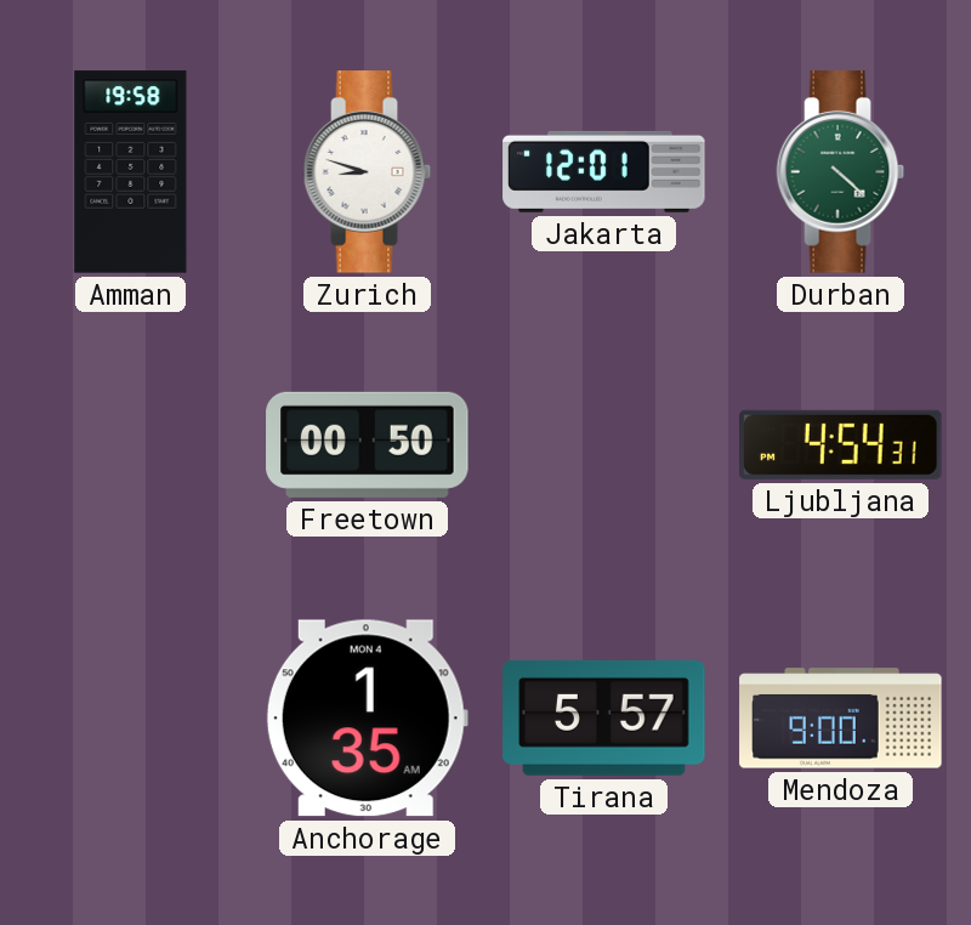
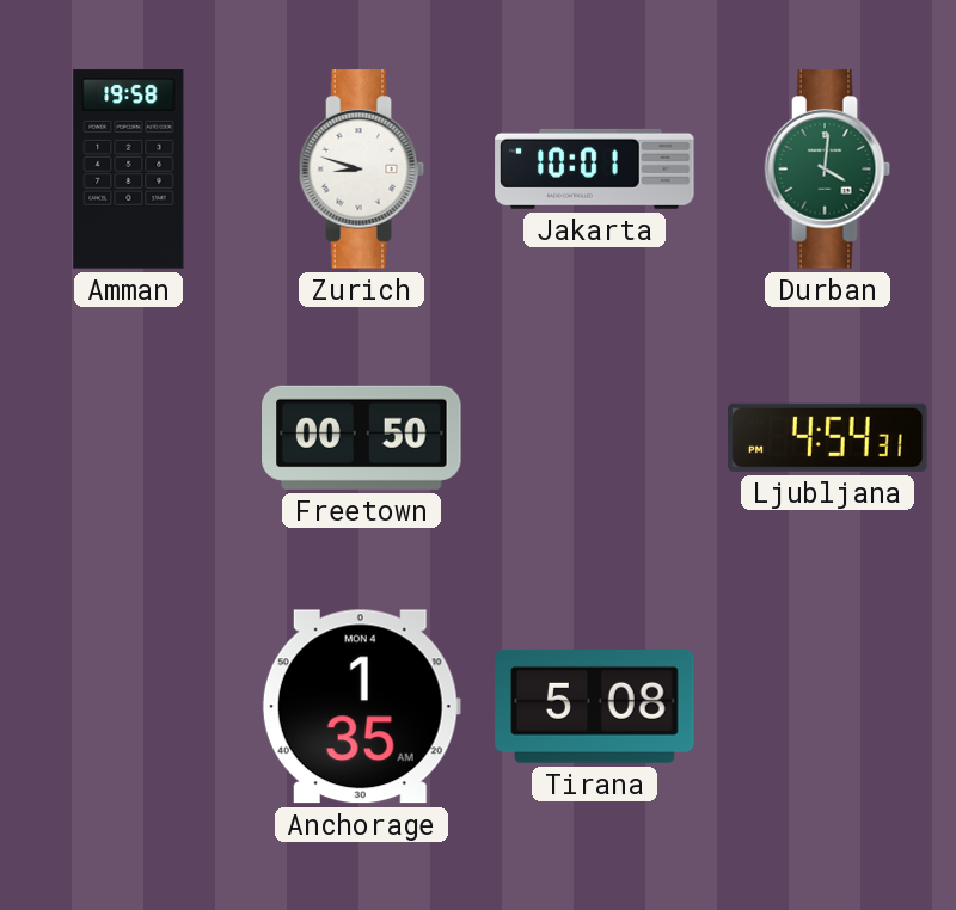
Jakarta: 12:01 -> 10:01 (595, 168)
Durban: 4:22 -> 4:01 (828, 170)
Tirana: 5:57 -> 5:08 (595, 706)
Mendoza: 9:00 -> none (841, 719)
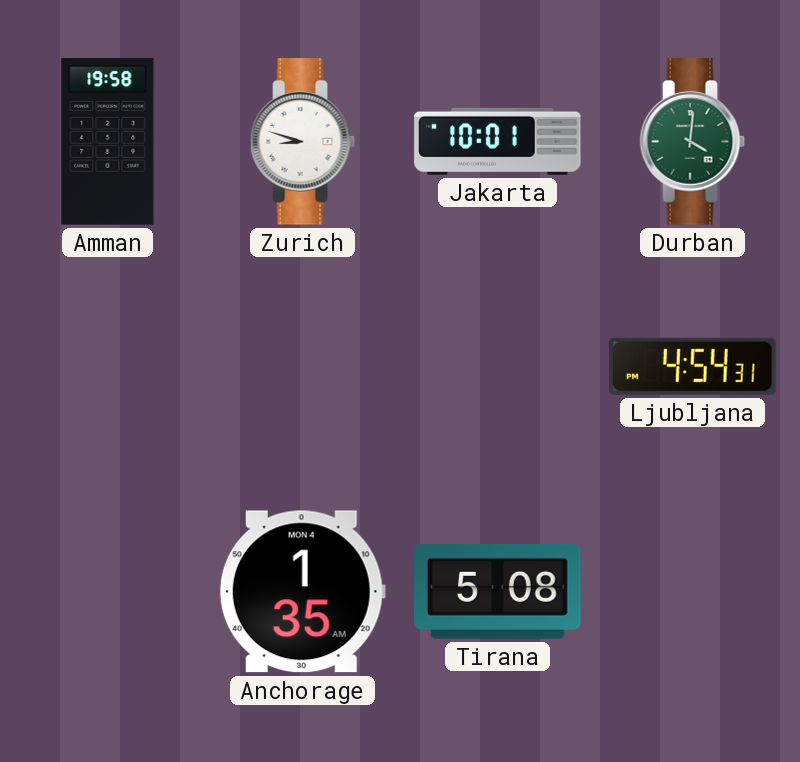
Freetown: 00:50 -> none (362, 437)
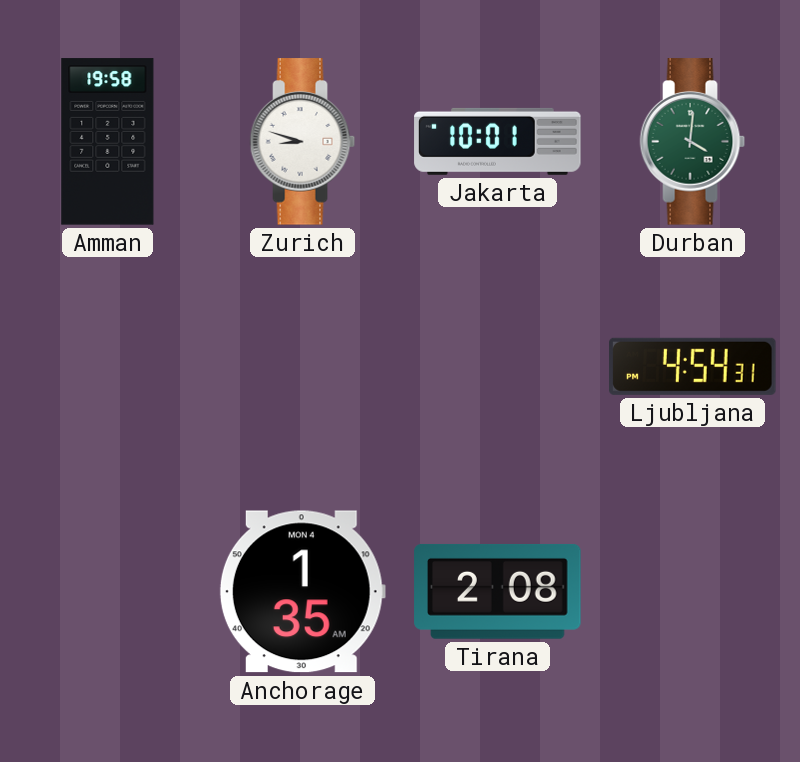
Tirana: 5:08 -> 2:08 (498, 591)
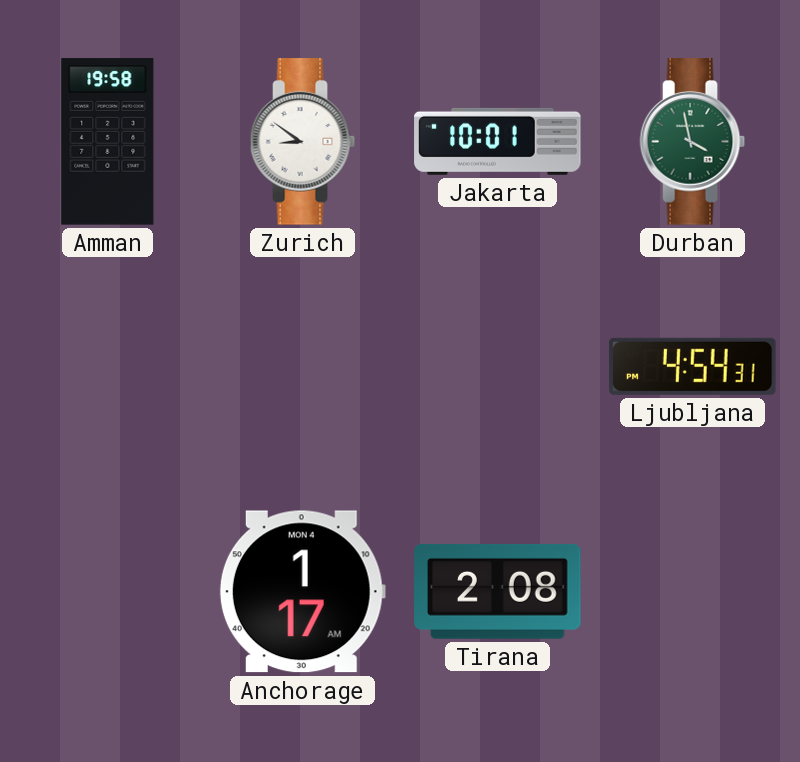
Zurich: 8:48 -> 8:51 (303, 142)
Durban: 4:01 -> 3:58 (693, 142)
Anchorage: 1:35 -> 1:17 (302, 592)
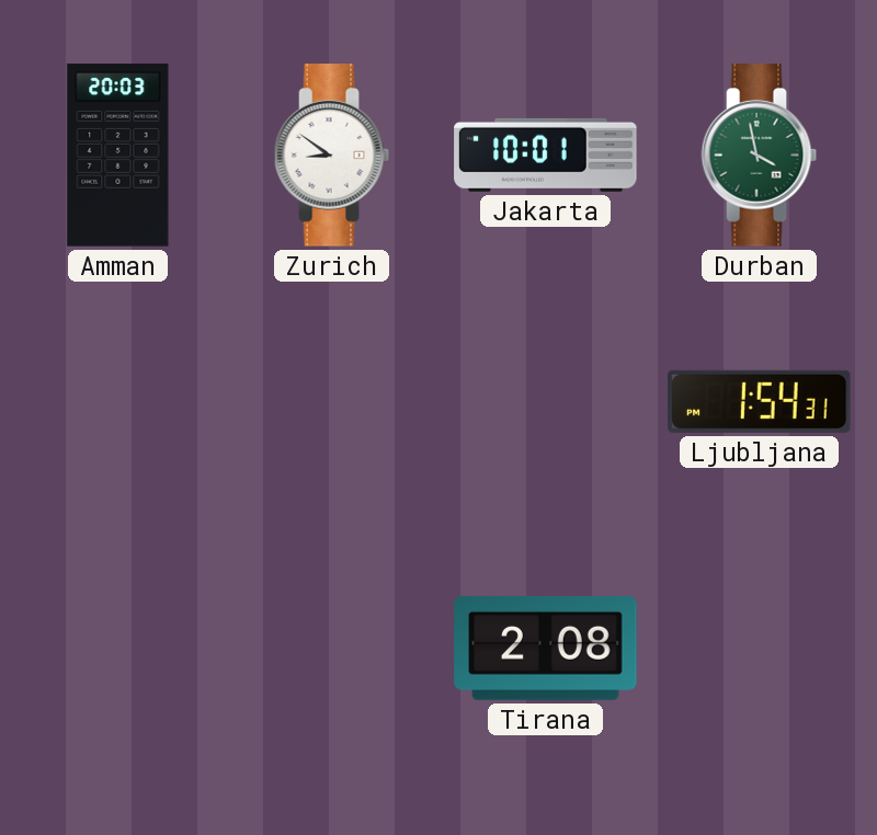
Amman: 19:58 -> 20:03 (118, 156)
Ljubljana: 4:54 -> 1:54 (760, 401)
Anchorage: 1:17 -> none (302, 592)
